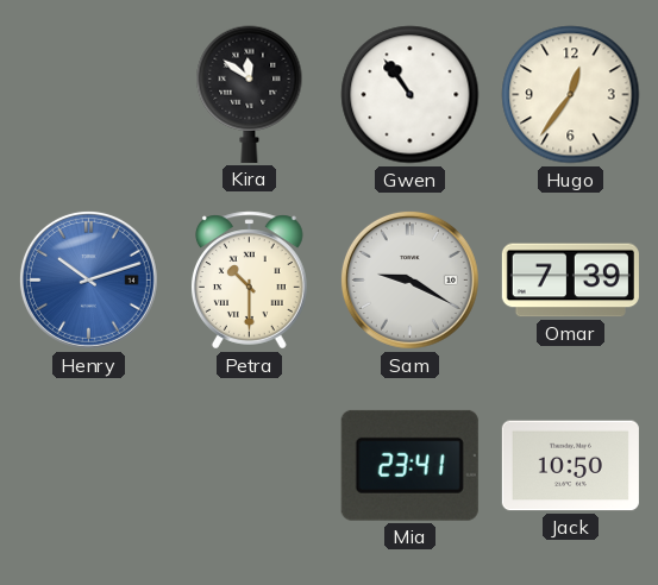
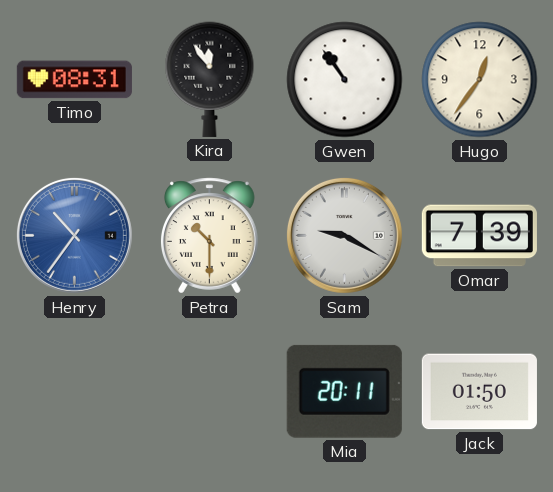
Timo: none -> 08:31 (74, 80)
Kira: 11:51 -> 11:54 (210, 79)
Henry: 10:12 -> 10:36 (74, 235)
Mia: 23:41 -> 20:11 (344, 391)
Jack: 10:50 -> 01:50 (479, 392)
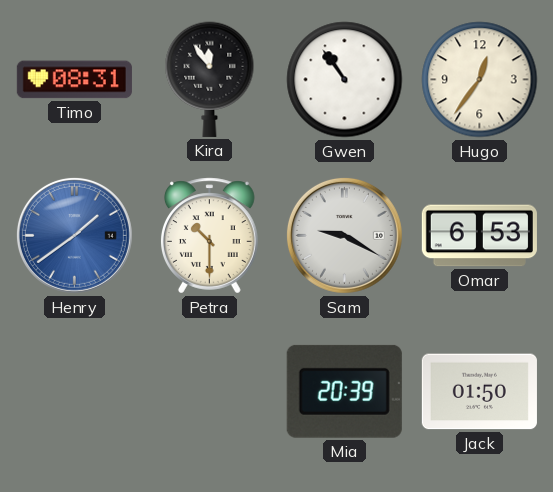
Henry: 10:36 -> 1:39 (74, 235)
Omar: 7:39 -> 6:53 (479, 236)
Mia: 20:11 -> 20:39 (344, 391)
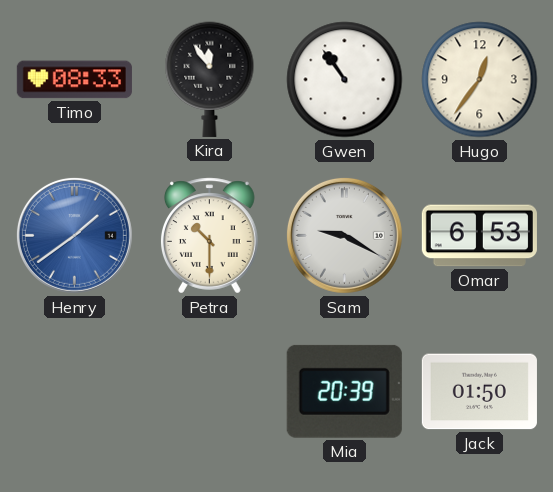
Timo: 08:31 -> 08:33 (74, 80)
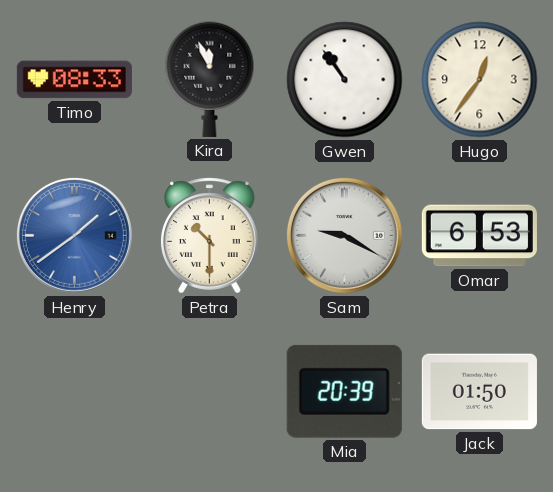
Kira: 11:54 -> 11:56 (210, 79)
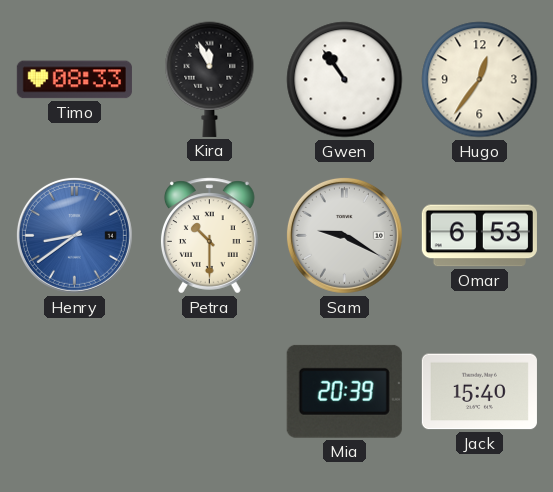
Henry: 1:39 -> 8:39 (74, 235)
Jack: 01:50 -> 15:40 (479, 392)
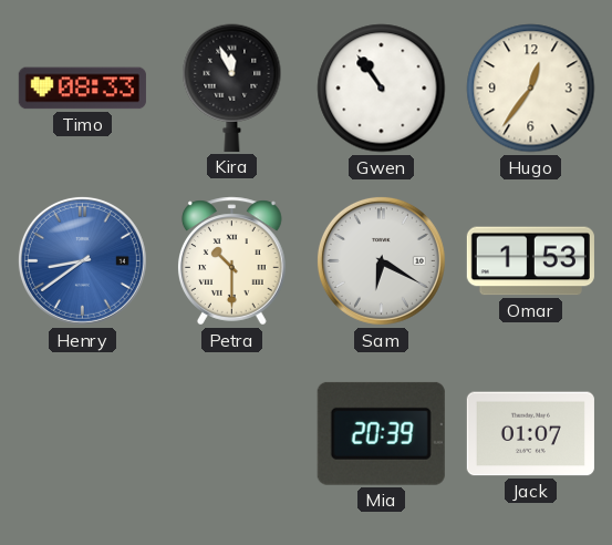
Sam: 9:20 -> 6:20 (381, 260)
Omar: 6:53 -> 1:53 (530, 261)
Jack: 15:40 -> 01:07 (530, 434)
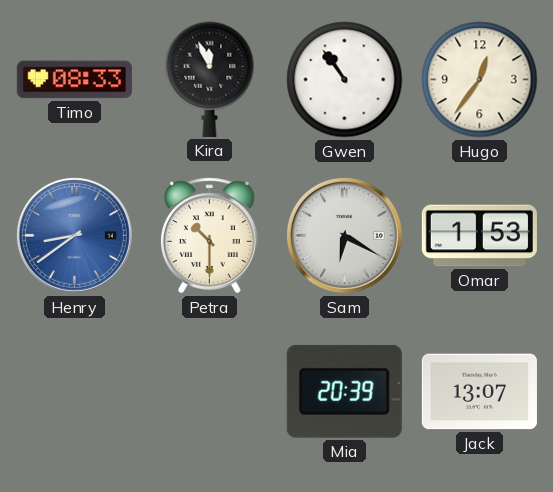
Jack: 01:07 -> 13:07 (479, 392)
